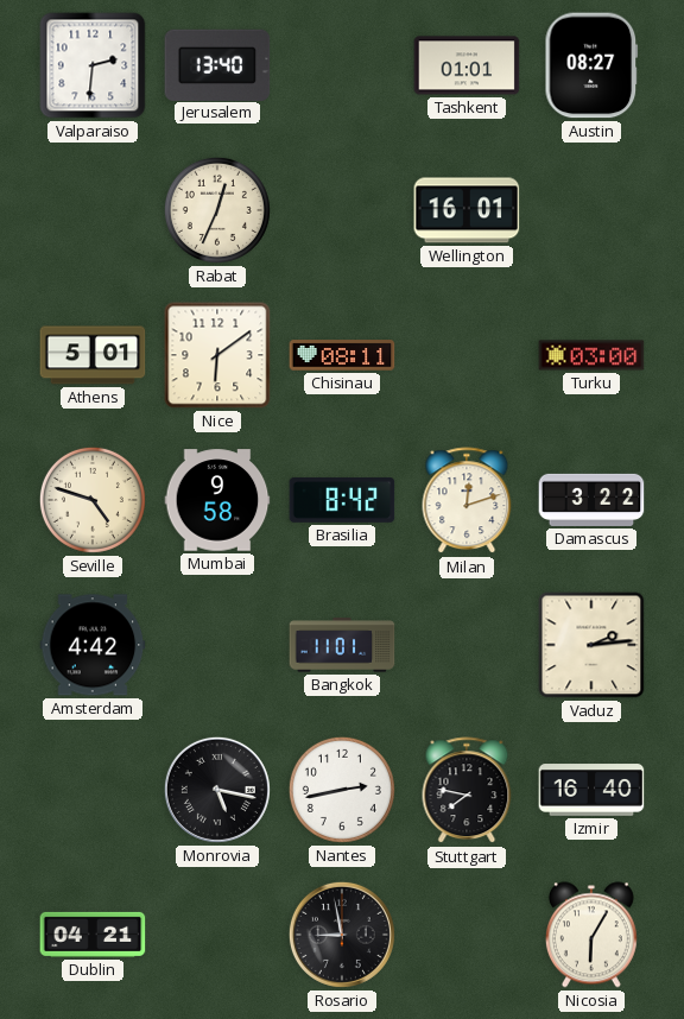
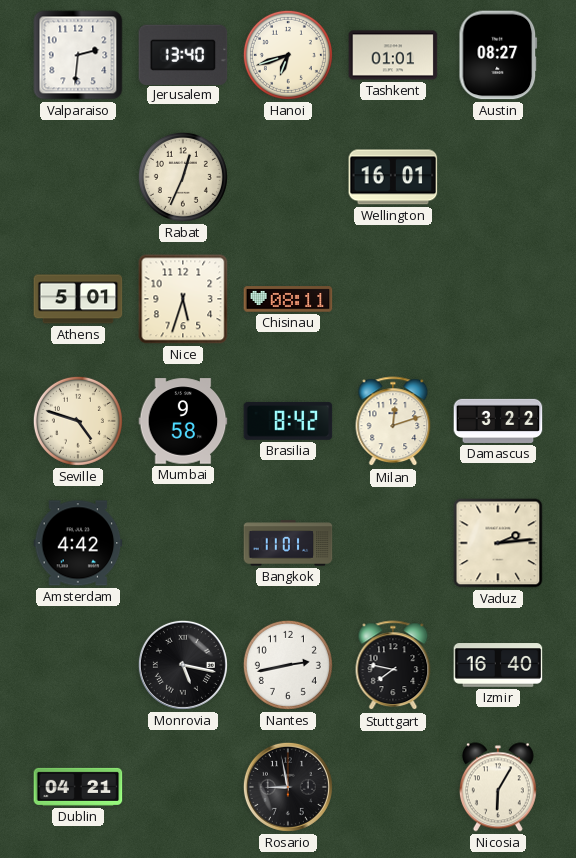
Hanoi: none -> 6:42 (288, 55)
Nice: 6:09 -> 5:33 (183, 299)
Turku: 03:00 -> none (591, 355)
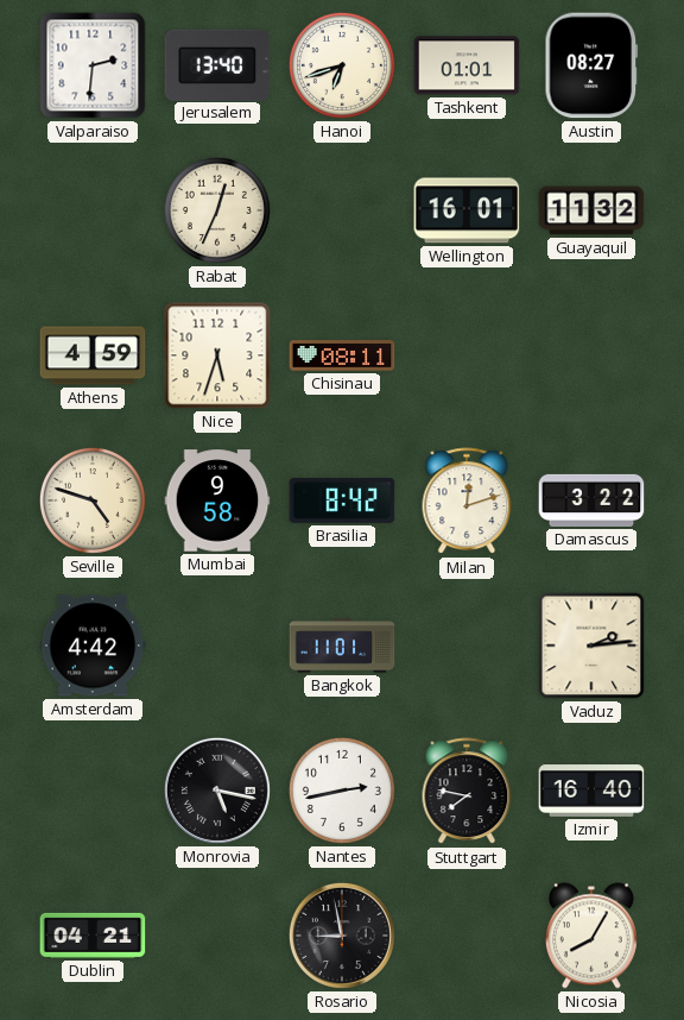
Guayaquil: none -> 11:32 (591, 210)
Athens: 5:01 -> 4:59 (93, 355)
Nicosia: 6:05 -> 8:05 (591, 936)
